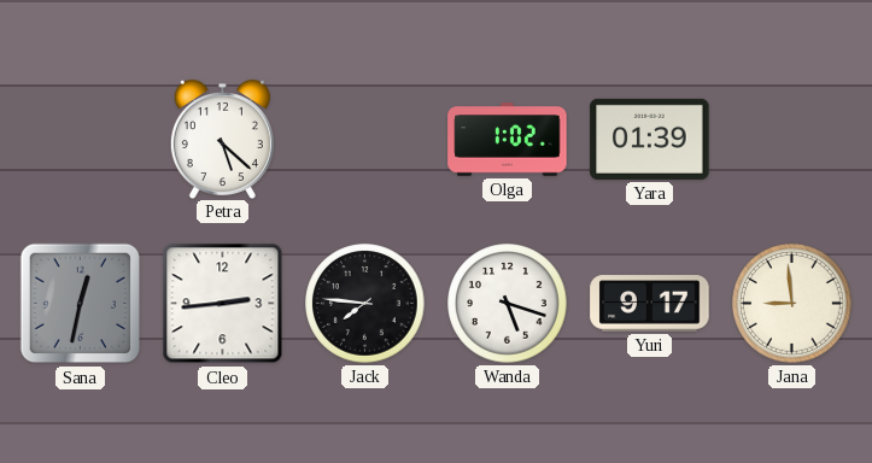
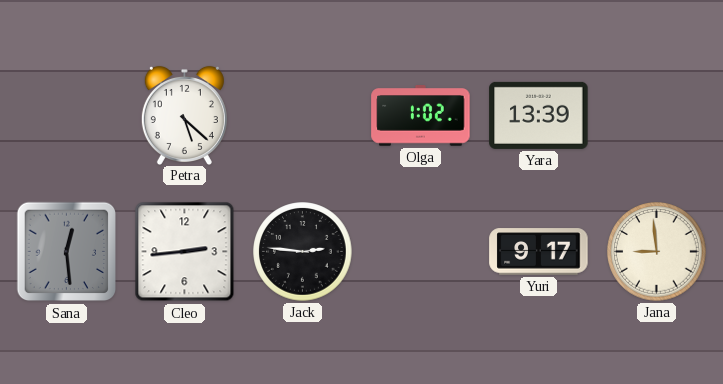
Yara: 01:39 -> 13:39 (539, 115)
Sana: 12:32 -> 12:29 (67, 252)
Jack: 7:46 -> 2:46 (303, 252)
Wanda: 5:18 -> none (508, 304)
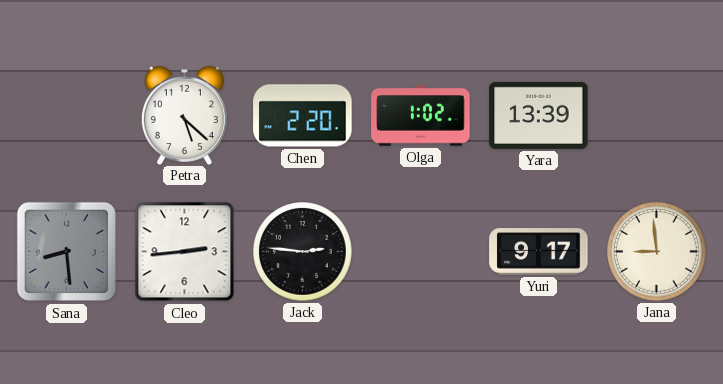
Chen: none -> 2:20 (303, 116)
Sana: 12:29 -> 8:29 (67, 252)
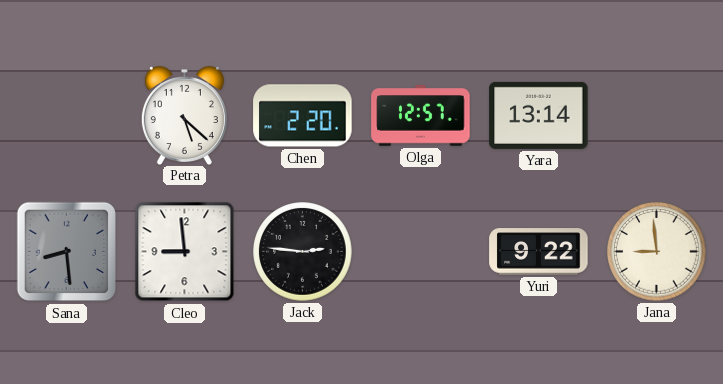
Olga: 1:02 -> 12:57 (421, 116)
Yara: 13:39 -> 13:14 (539, 115)
Cleo: 2:44 -> 8:59 (185, 252)
Yuri: 9:17 -> 9:22 (539, 252)
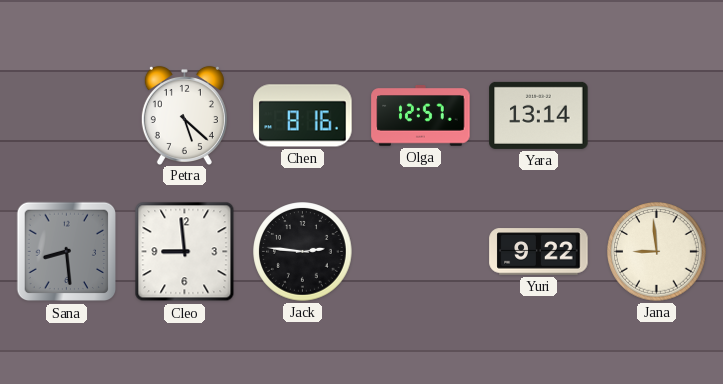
Chen: 2:20 -> 8:16 (303, 116)
